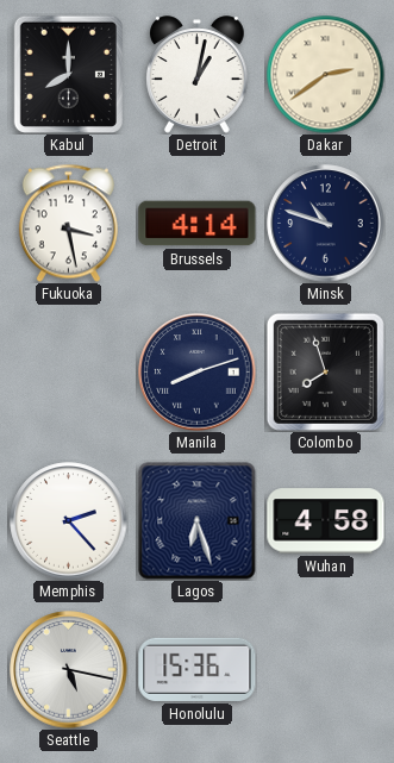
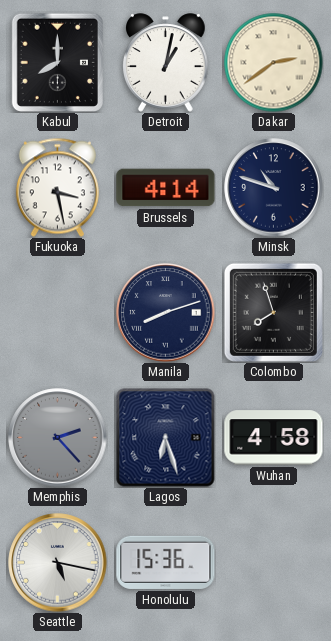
Memphis dial: white -> grey (58, 438)
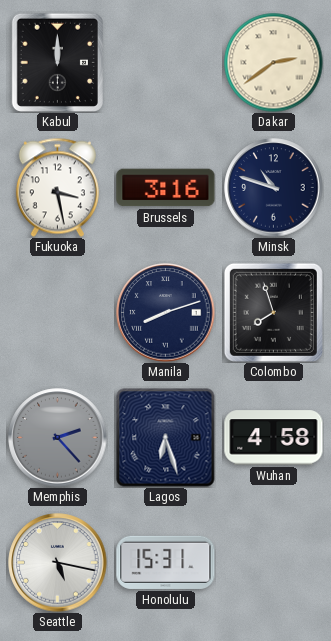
Kabul: 8:00 -> 12:00 (57, 62)
Detroit: 1:02 -> none (166, 63)
Brussels: 4:14 -> 3:16 (166, 188)
Honolulu: 15:36 -> 15:31 (166, 562)
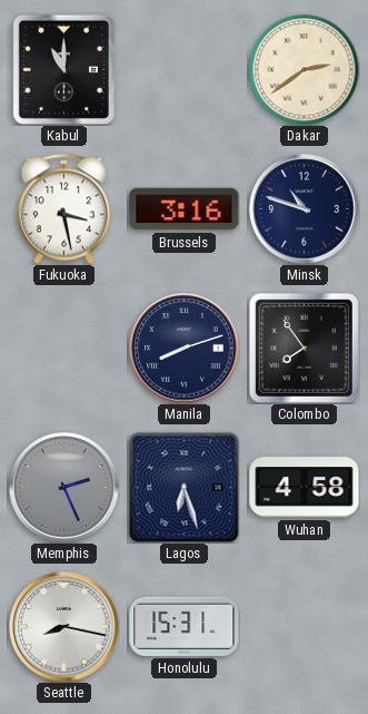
Kabul: 12:00 -> 11:00 (63, 69)
Colombo: 7:57 -> 7:54 (304, 348)
Memphis: 2:23 -> 2:26 (64, 488)
Seattle: 5:17 -> 8:17 (64, 627)
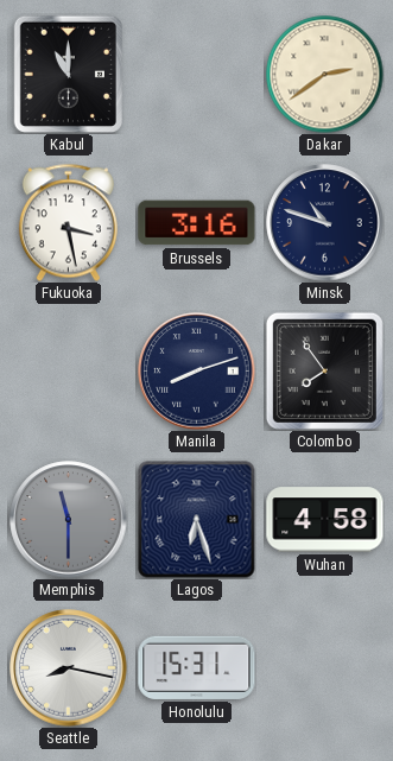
Memphis: 2:26 -> 11:30 (69, 520)
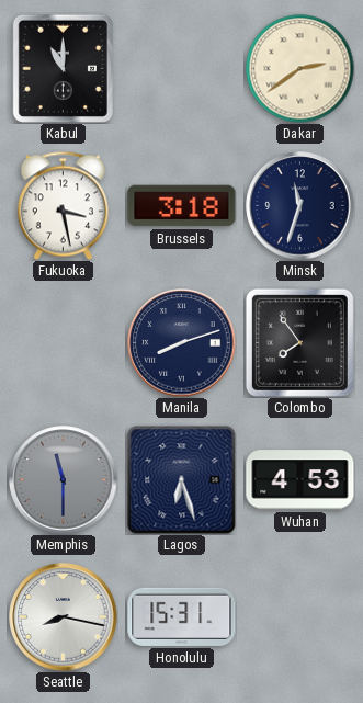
Brussels: 3:16 -> 3:18 (182, 206)
Minsk: 10:48 -> 11:33 (300, 206)
Wuhan: 4:58 -> 4:53 (300, 480)
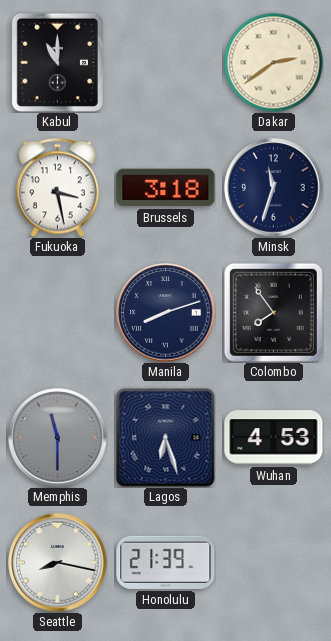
Honolulu: 15:31 -> 21:39 (166, 562)
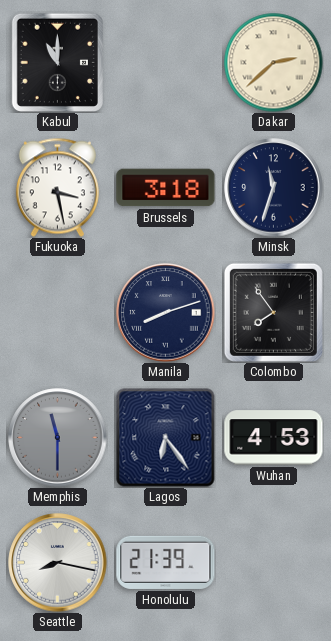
Dakar: 2:39 -> 2:38 (274, 63)
Lagos: 6:27 -> 6:24 (166, 438)
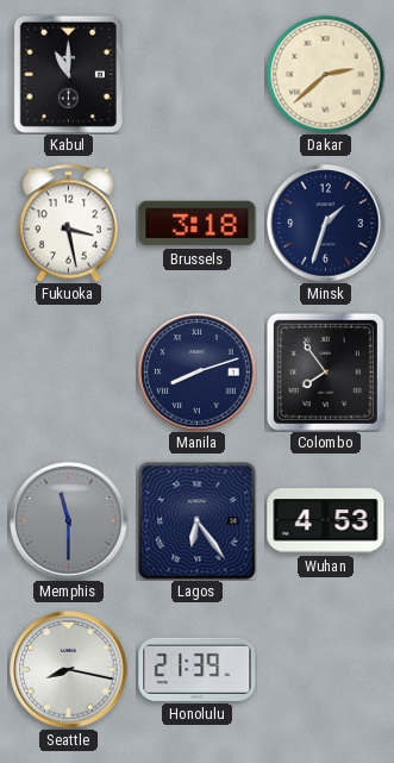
Minsk: 11:33 -> 1:33 (326, 224)
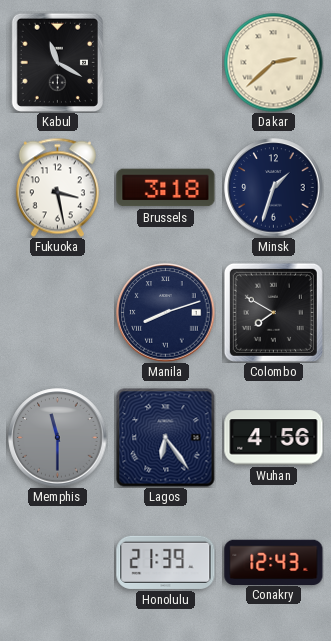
Kabul: 11:00 -> 11:20 (57, 62)
Colombo: 7:54 -> 7:50 (273, 312)
Wuhan: 4:53 -> 4:56 (274, 438)
Seattle: 8:17 -> none (69, 670)
Conakry: none -> 12:43 (274, 562)
